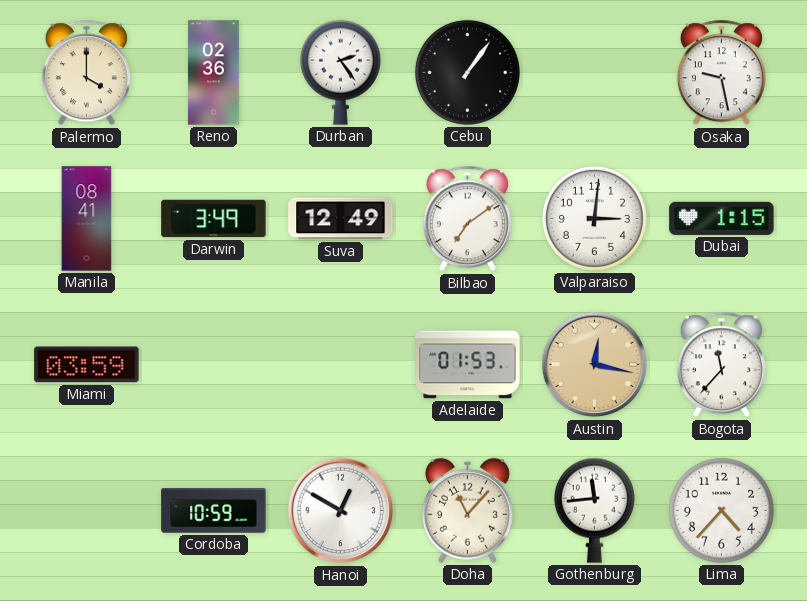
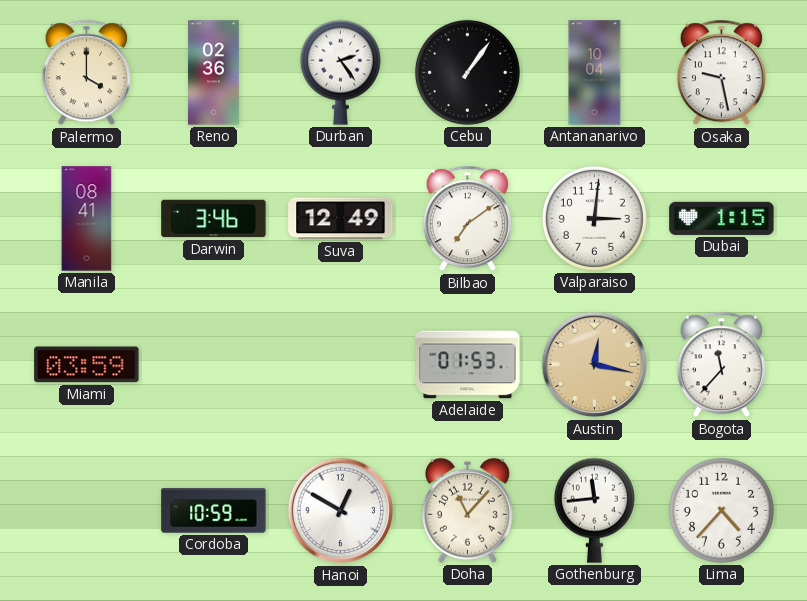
Antananarivo: none -> 10:04 (595, 73)
Darwin: 3:49 -> 3:46 (214, 219)
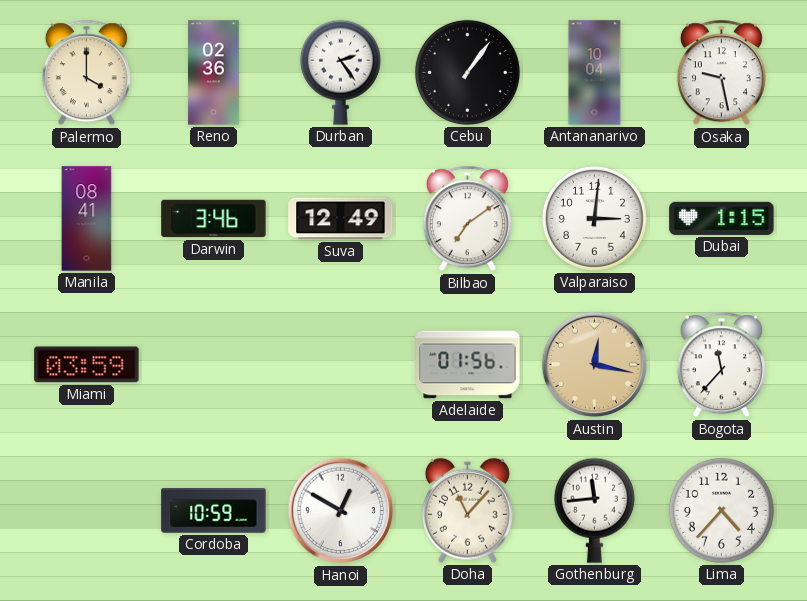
Adelaide: 01:53 -> 01:56 (468, 365)
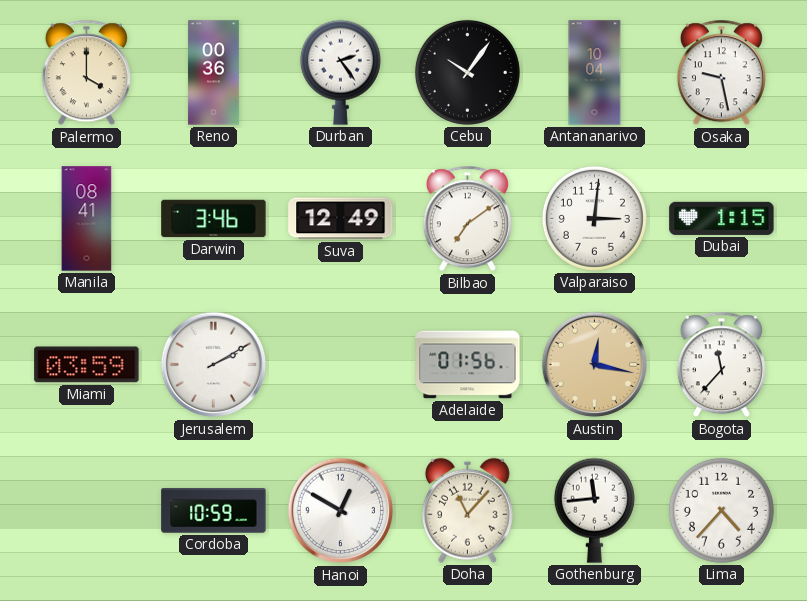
Reno: 02:36 -> 00:36 (214, 73)
Cebu: 1:06 -> 10:06 (467, 72)
Jerusalem: none -> 2:10 (214, 365)
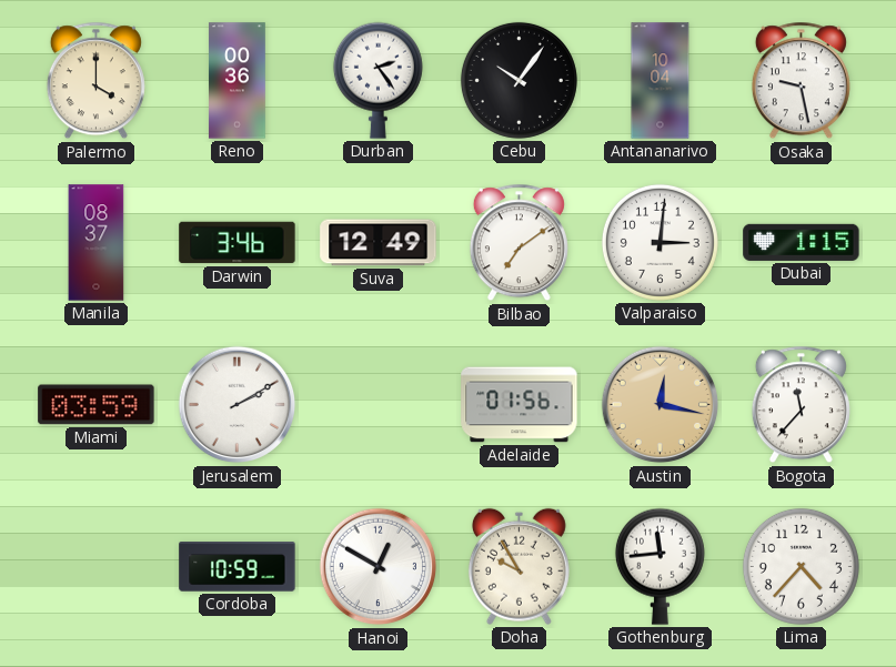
Manila: 08:41 -> 08:37 (97, 243)
Doha: 11:07 -> 9:55 (519, 566)
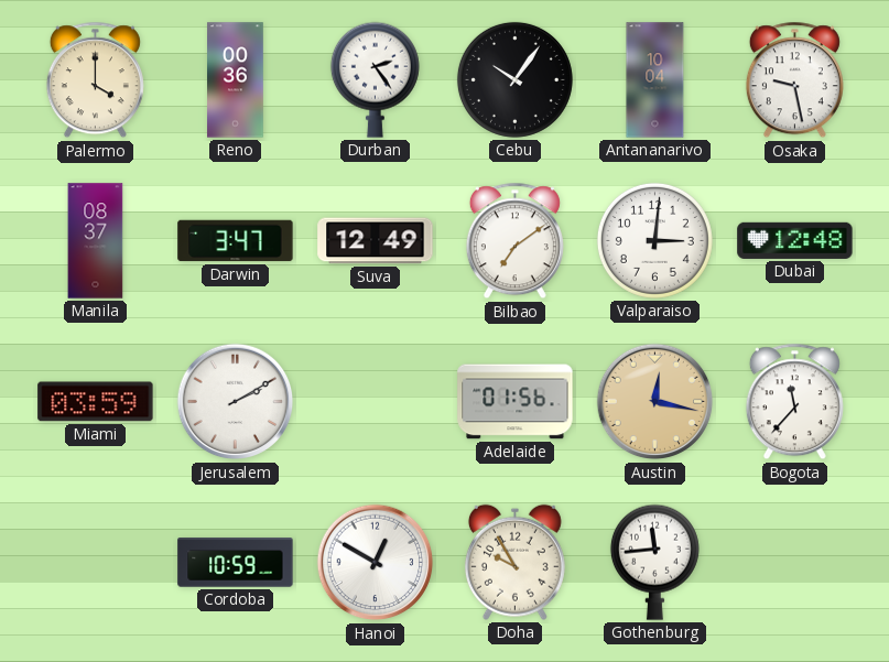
Darwin: 3:46 -> 3:47 (236, 241)
Dubai: 1:15 -> 12:48 (795, 240)
Lima: 4:37 -> none (801, 566)
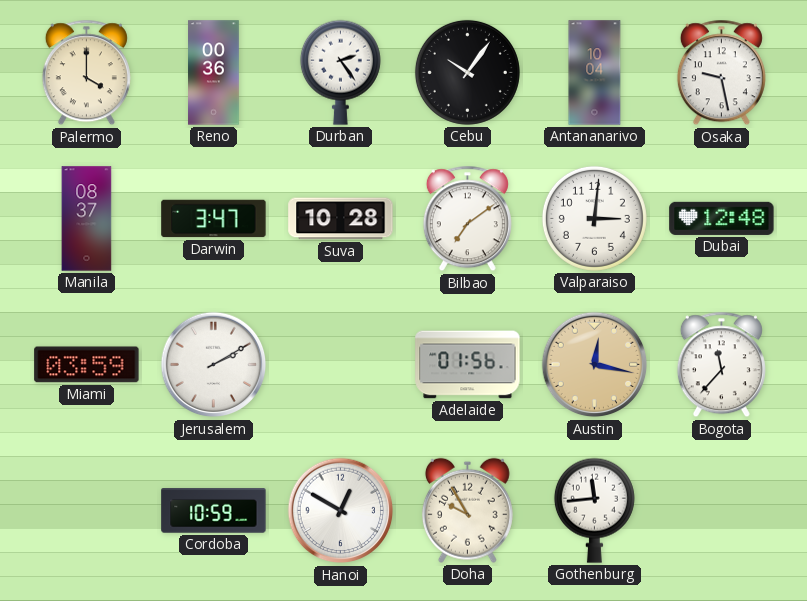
Suva: 12:49 -> 10:28 (341, 219)
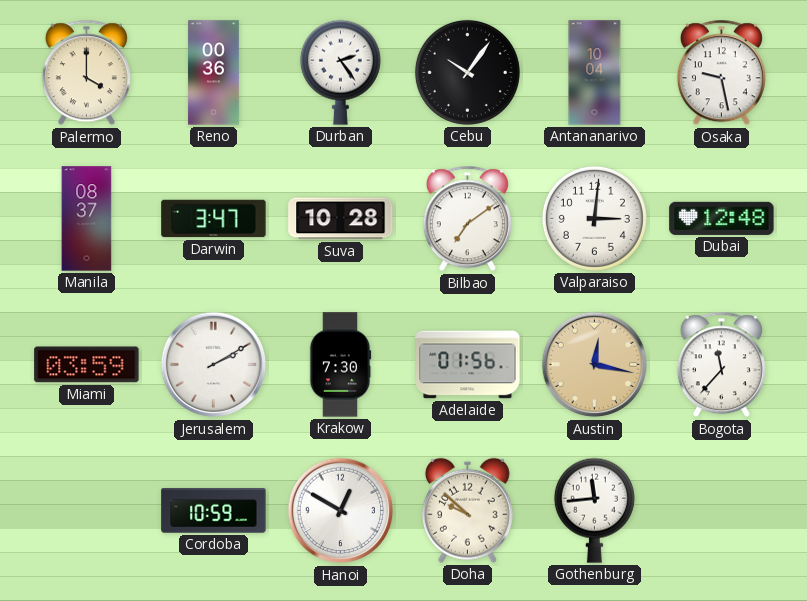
Krakow: none -> 7:30 (340, 365)
Doha: 9:55 -> 9:52 (467, 510)
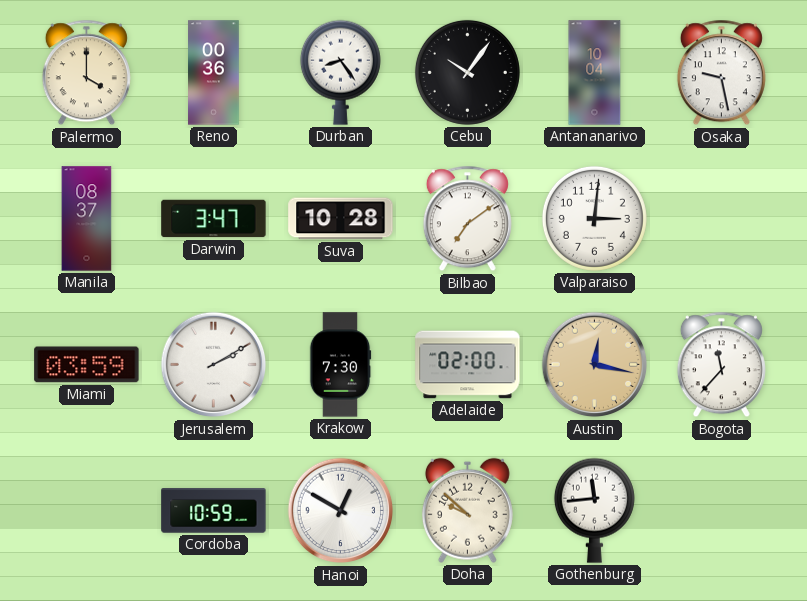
Durban: 2:24 -> 8:24 (340, 72)
Dubai: 12:48 -> none (722, 218)
Adelaide: 01:56 -> 02:00 (468, 365)
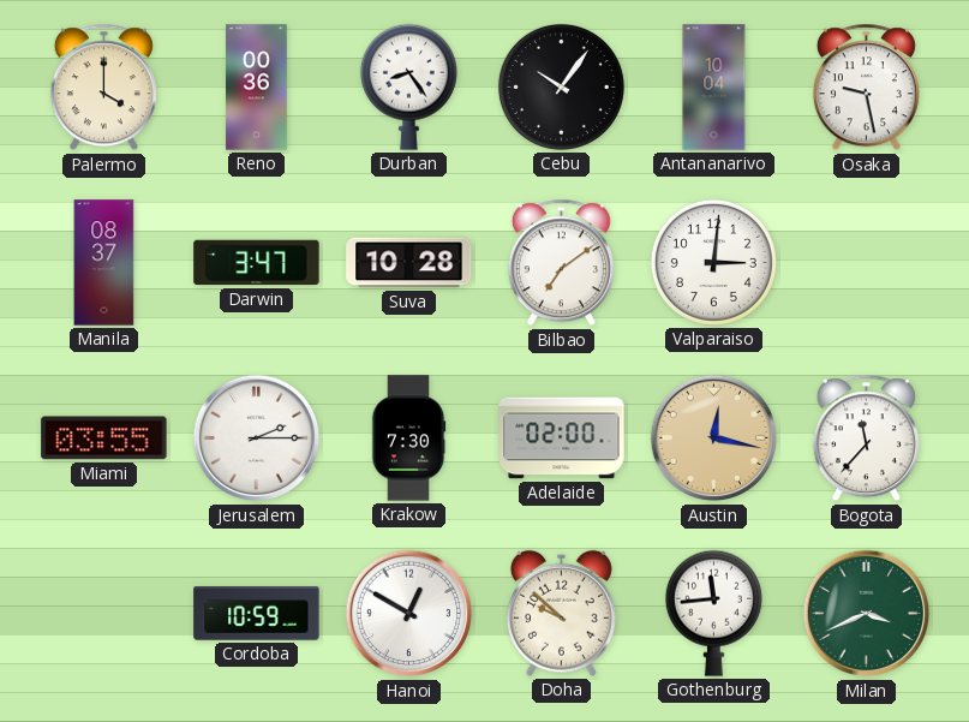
Miami: 03:59 -> 03:55 (104, 438)
Jerusalem: 2:10 -> 2:15 (257, 438)
Milan: none -> 3:41 (867, 614)
